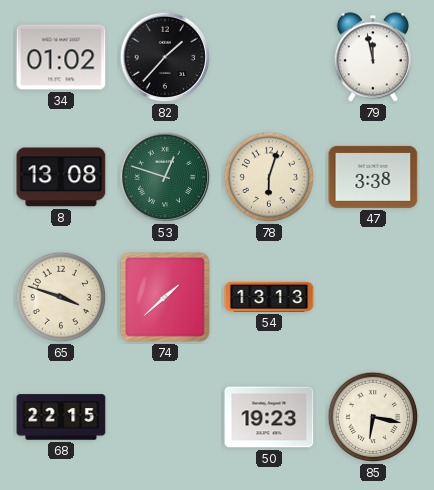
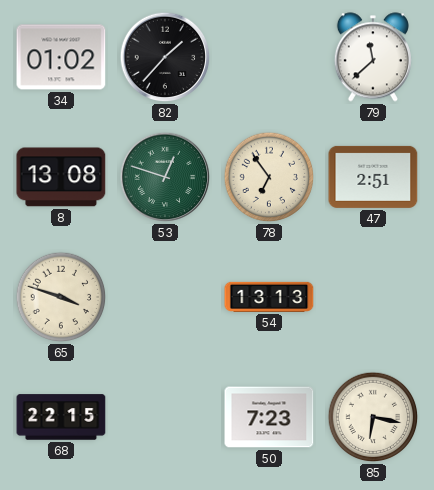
79: 11:58 -> 11:38 (373, 57)
78: 6:03 -> 6:54 (269, 177)
47: 3:38 -> 2:51 (373, 177)
74: 1:38 -> none (166, 298)
50: 19:23 -> 7:23 (269, 417)
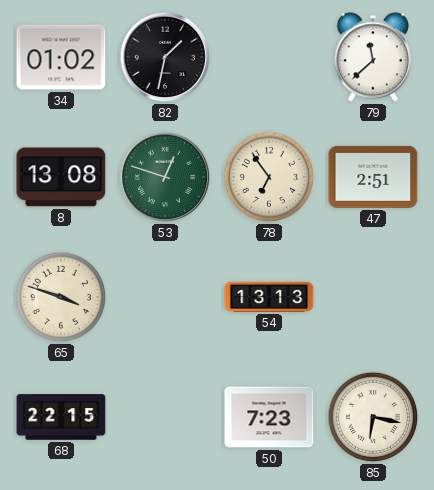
82: 1:37 -> 1:32 (165, 57)
